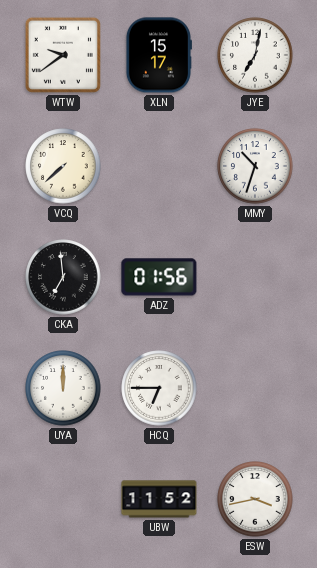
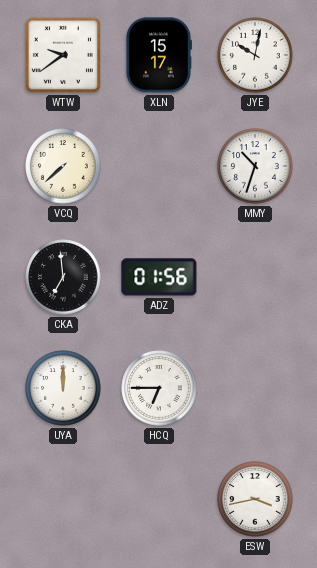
JYE: 7:02 -> 10:02 (255, 55)
UBW: 11:52 -> none (159, 499)
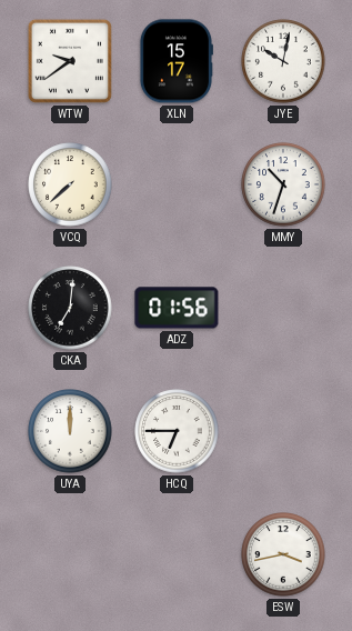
CKA: 6:59 -> 7:01 (70, 308)
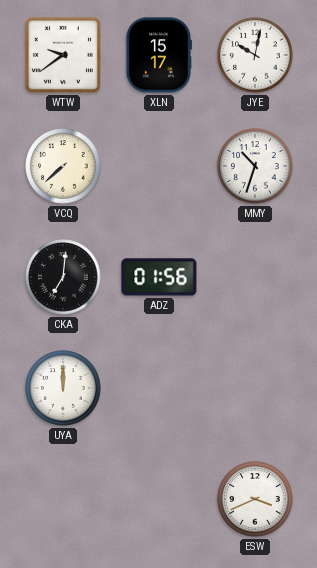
HCQ: 6:45 -> none (177, 431)
ESW: 3:43 -> 3:41 (255, 499)
